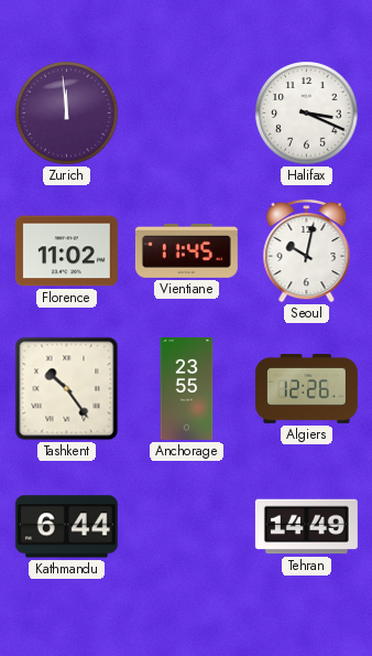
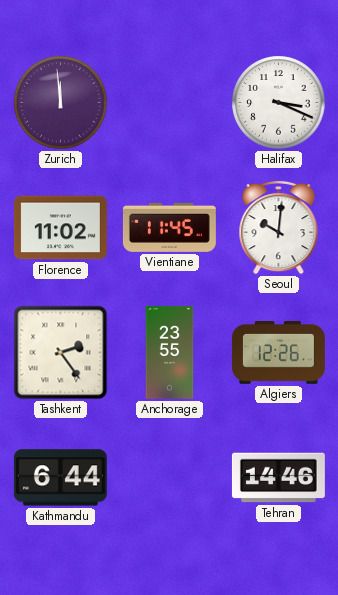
Seoul: 10:02 -> 10:01 (279, 227)
Tashkent: 10:24 -> 2:24 (61, 353)
Tehran: 14:49 -> 14:46 (278, 478)
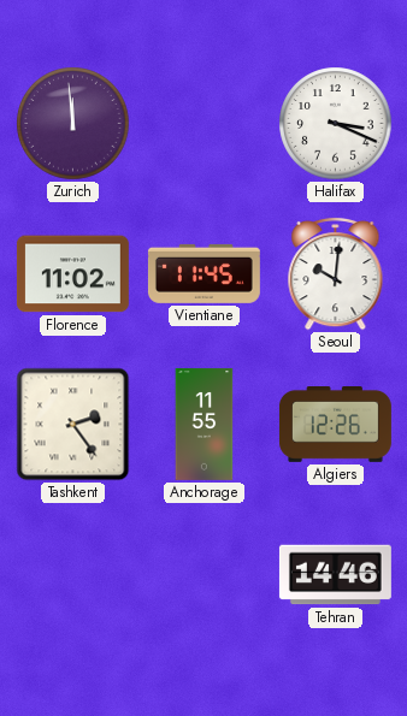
Anchorage: 23:55 -> 11:55 (205, 424)
Kathmandu: 6:44 -> none (60, 478)
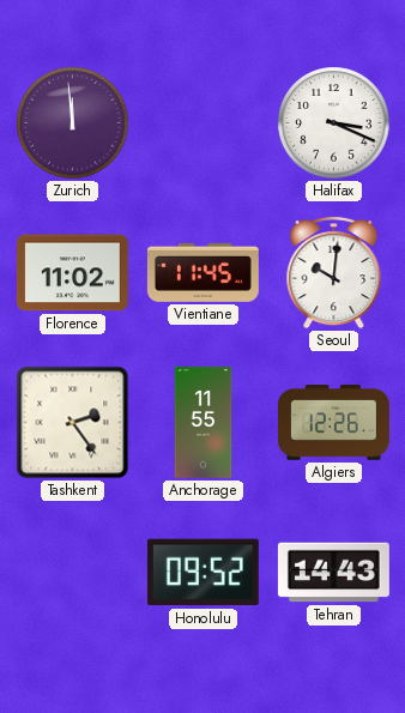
Honolulu: none -> 09:52 (202, 573)
Tehran: 14:46 -> 14:43 (333, 573)
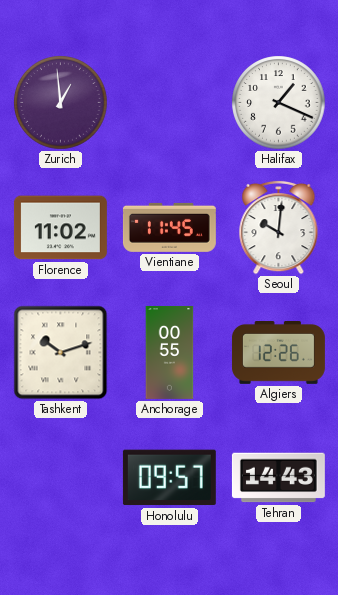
Zurich: 11:59 -> 12:59 (61, 103)
Halifax: 3:19 -> 1:19 (279, 103)
Tashkent: 2:24 -> 10:12 (61, 353)
Anchorage: 11:55 -> 00:55 (170, 352)
Honolulu: 09:52 -> 09:57 (169, 478)
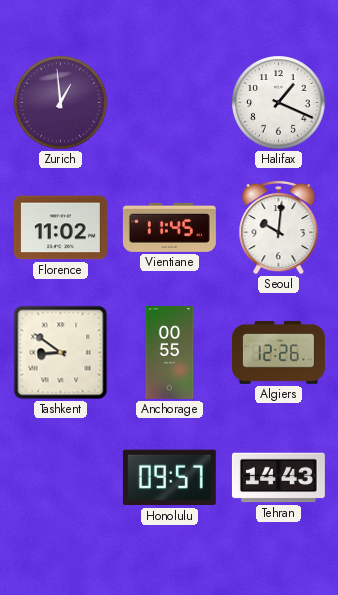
Tashkent: 10:12 -> 8:51 (61, 353)
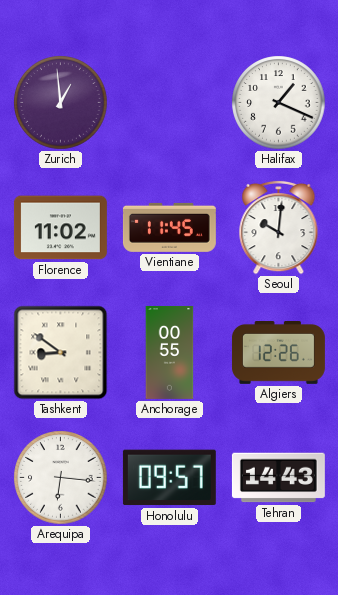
Arequipa: none -> 6:16 (61, 478)
